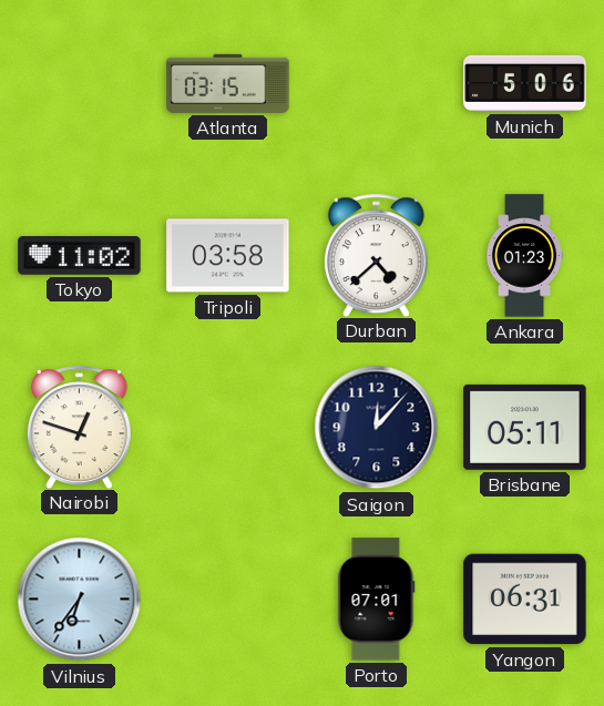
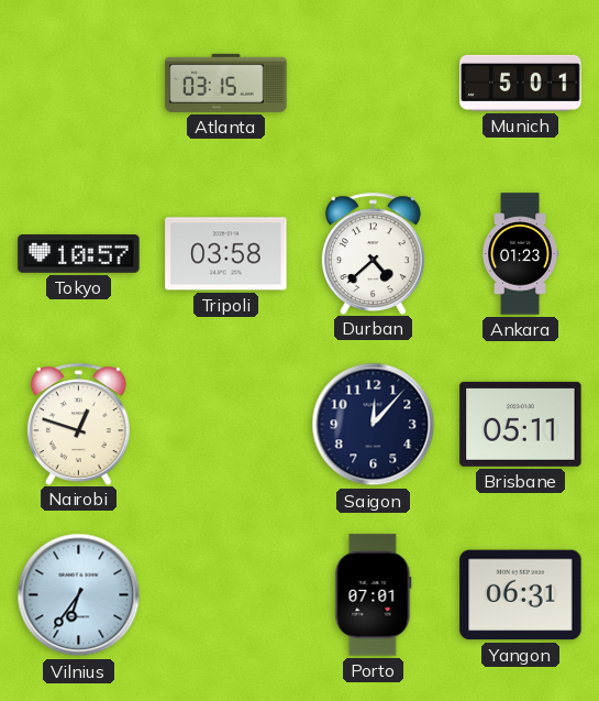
Munich: 5:06 -> 5:01 (521, 83)
Tokyo: 11:02 -> 10:57 (79, 254)
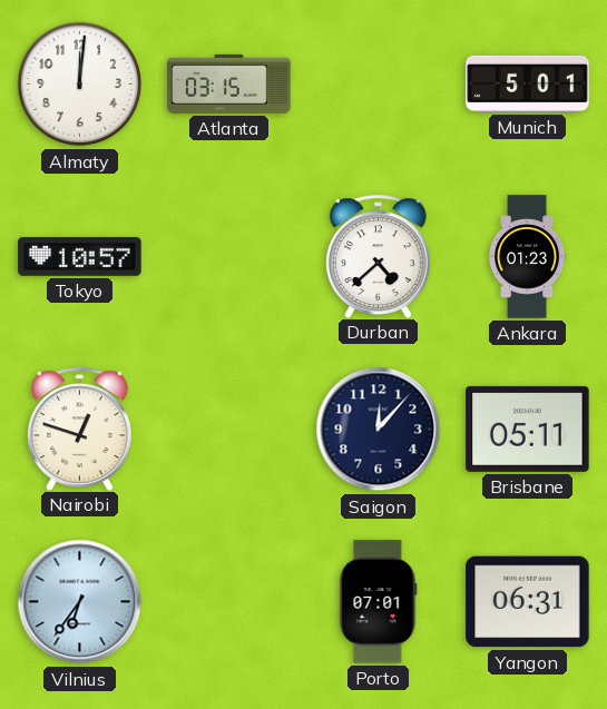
Almaty: none -> 12:01 (80, 85)
Tripoli: 03:58 -> none (226, 254)
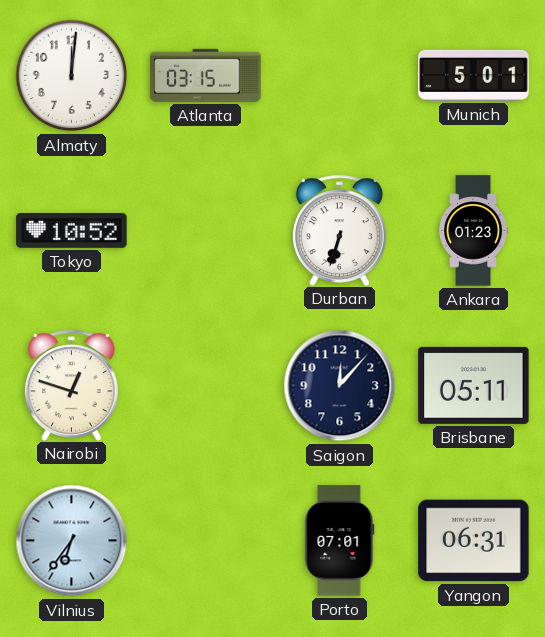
Tokyo: 10:57 -> 10:52 (72, 231)
Durban: 4:38 -> 6:33 (339, 230)
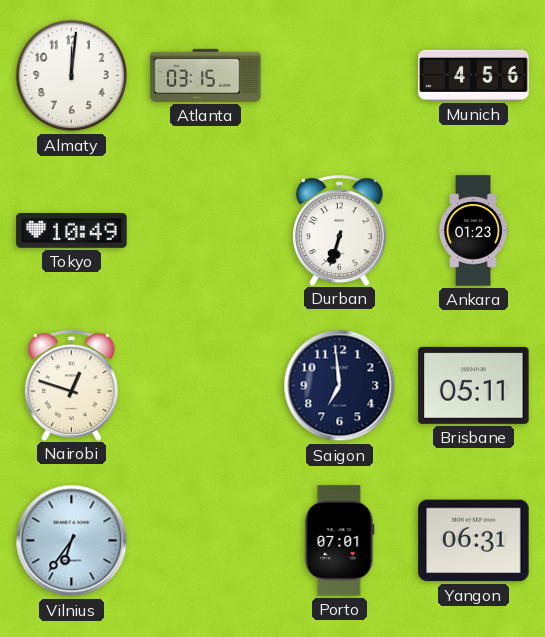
Munich: 5:01 -> 4:56 (474, 75)
Tokyo: 10:52 -> 10:49 (72, 231)
Saigon: 12:07 -> 6:59 (340, 386)
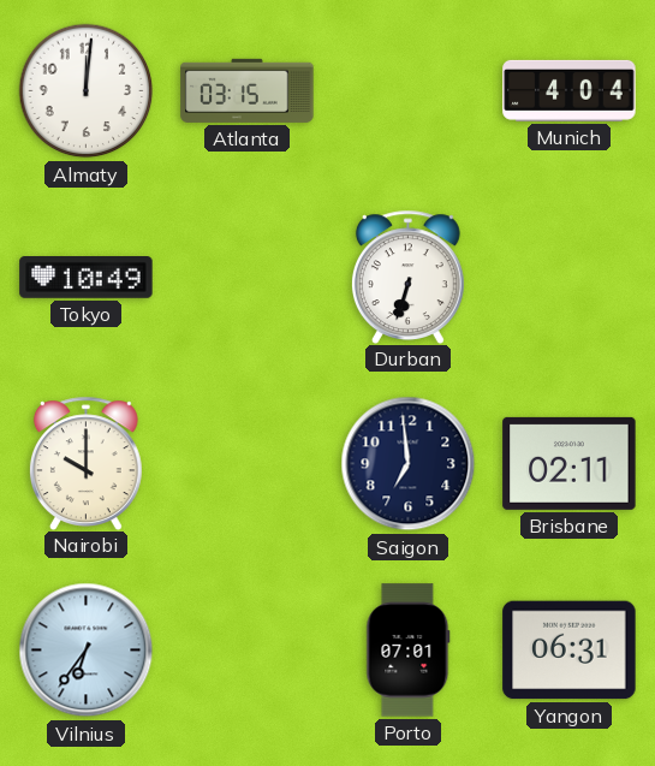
Munich: 4:56 -> 4:04 (570, 90)
Ankara: 01:23 -> none (474, 231)
Nairobi: 12:48 -> 10:00 (85, 463)
Brisbane: 05:11 -> 02:11 (570, 463)
